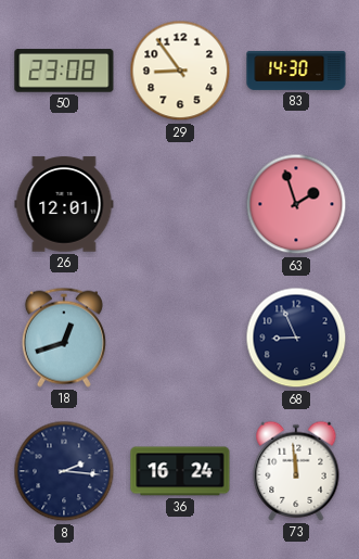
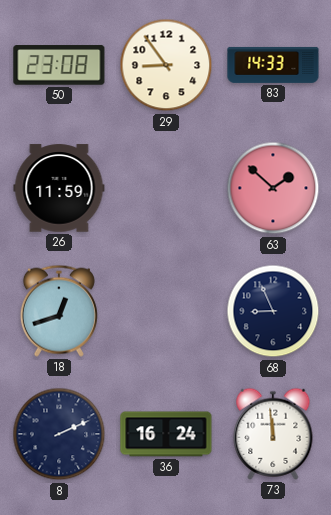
83: 14:30 -> 14:33 (273, 65)
26: 12:01 -> 11:59 (59, 188)
63: 1:57 -> 1:52 (273, 188)
8: 2:16 -> 2:11 (59, 434)
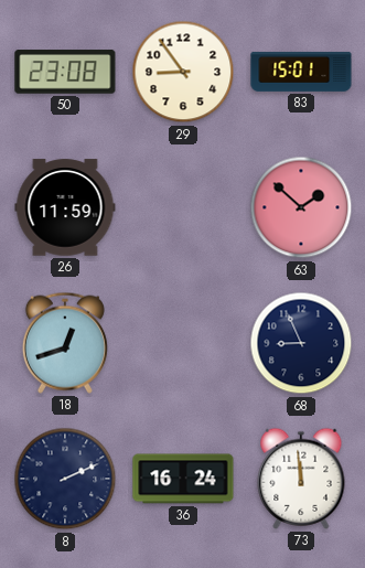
83: 14:33 -> 15:01 (301, 72)
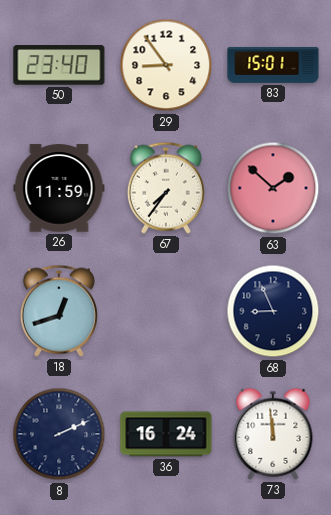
50: 23:08 -> 23:40 (59, 65)
67: none -> 7:36 (166, 188)
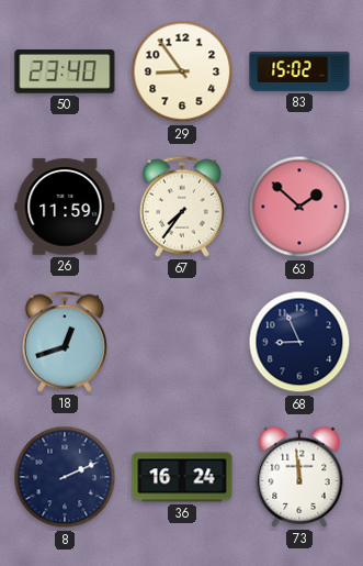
83: 15:01 -> 15:02 (299, 71)
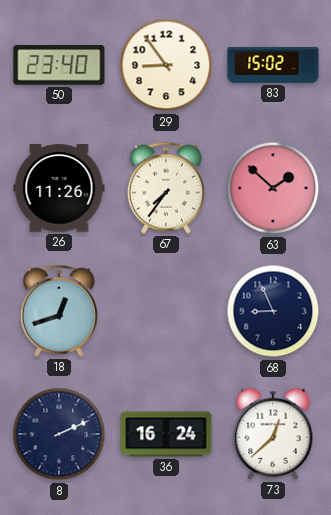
26: 11:59 -> 11:26 (59, 188)
73: 11:59 -> 12:38 (273, 434)
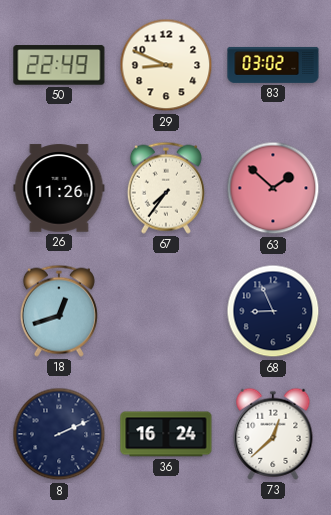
50: 23:40 -> 22:49 (59, 65)
29: 8:54 -> 8:49 (166, 65)
83: 15:02 -> 03:02 (273, 65)
